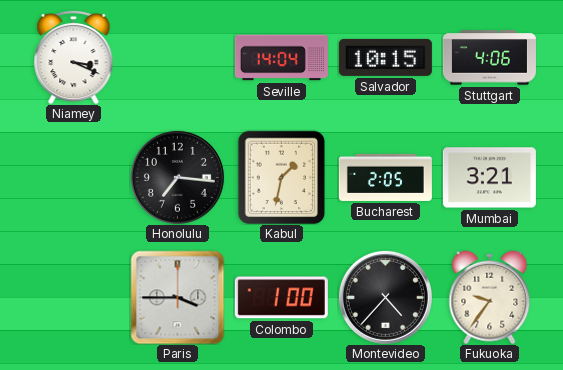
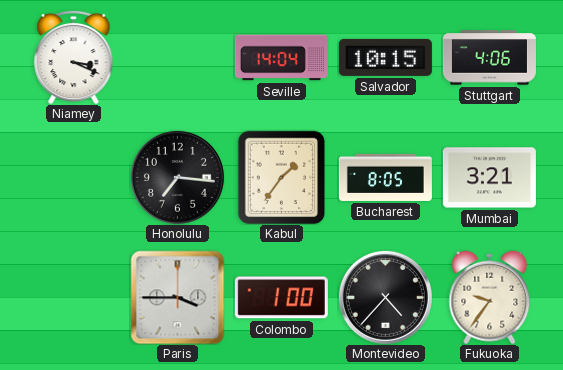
Kabul: 1:32 -> 1:36 (282, 177)
Bucharest: 2:05 -> 8:05 (385, 177)
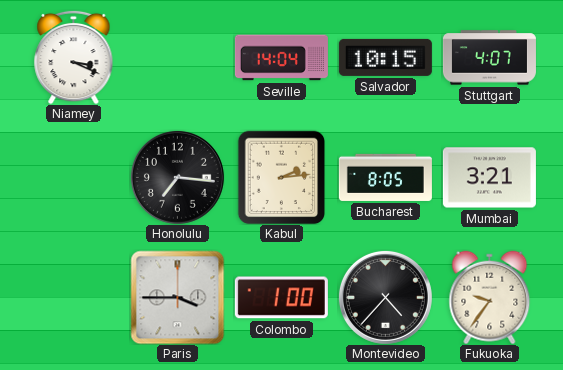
Stuttgart: 4:06 -> 4:07 (489, 58)
Kabul: 1:36 -> 2:14 (282, 177)
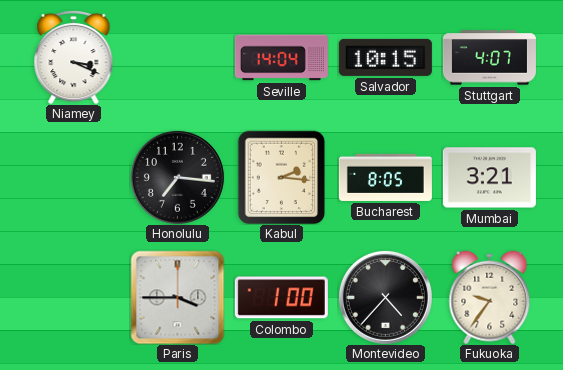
Kabul: 2:14 -> 2:16 (282, 177)
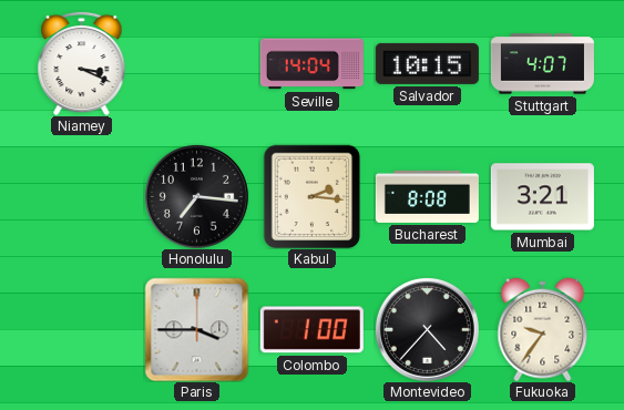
Bucharest: 8:05 -> 8:08 (427, 196)
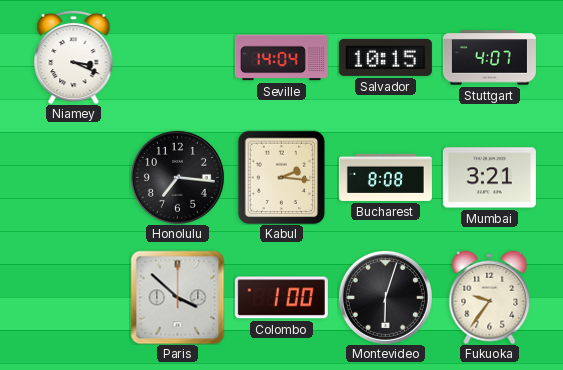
Paris: 3:45 -> 3:52 (177, 297)
Montevideo: 4:37 -> 6:03 (385, 297)
